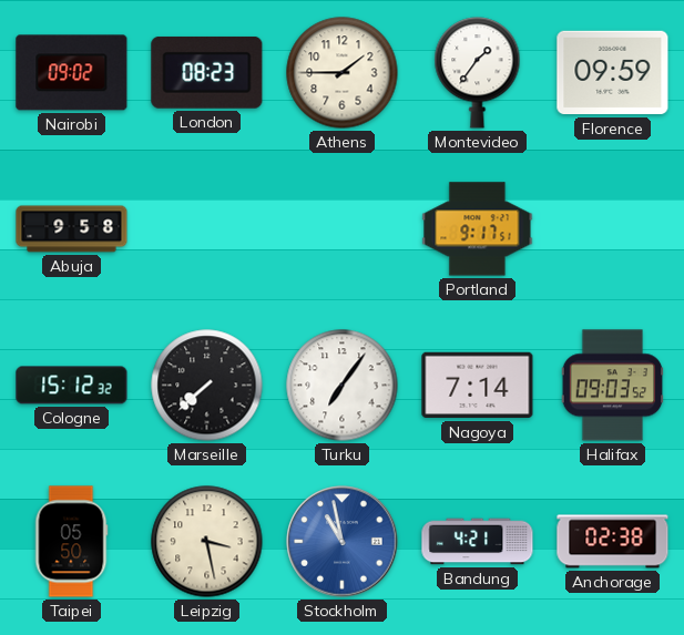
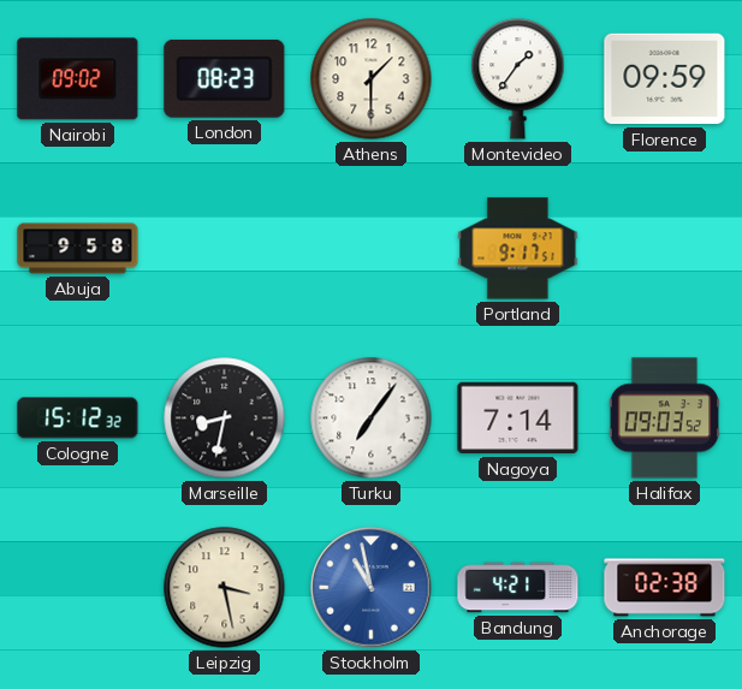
Athens: 1:45 -> 1:30 (372, 79)
Marseille: 7:38 -> 8:32 (225, 418)
Taipei: 05:50 -> none (71, 542)
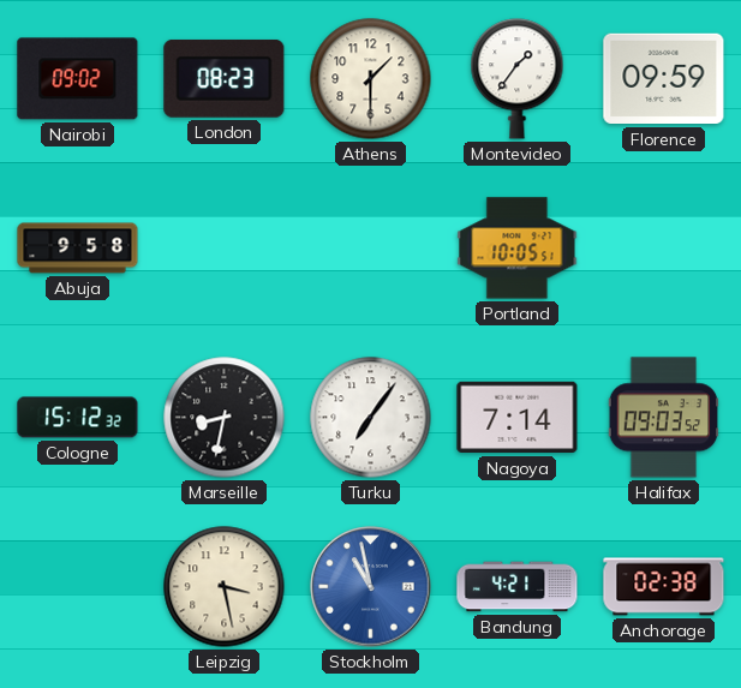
Portland: 9:17 -> 10:05 (518, 249)
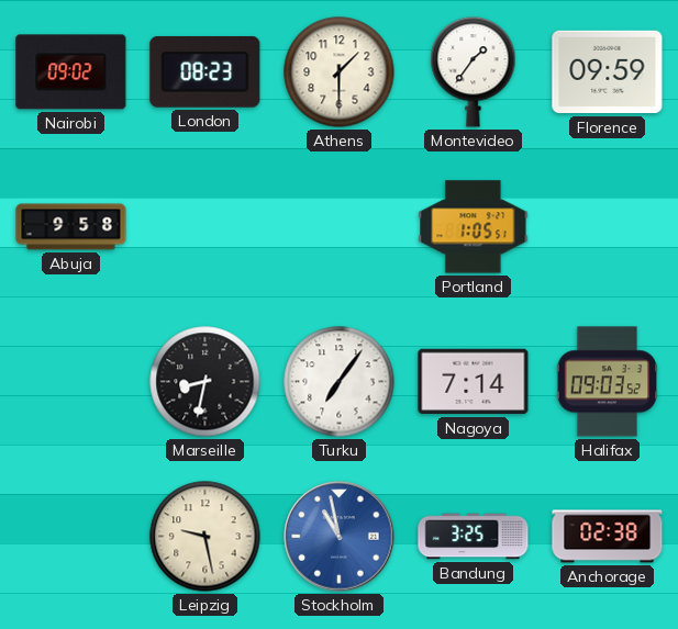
Portland: 10:05 -> 1:05 (474, 227)
Cologne: 15:12 -> none (78, 418)
Leipzig: 3:28 -> 9:28 (205, 537)
Bandung: 4:21 -> 3:25 (474, 537)
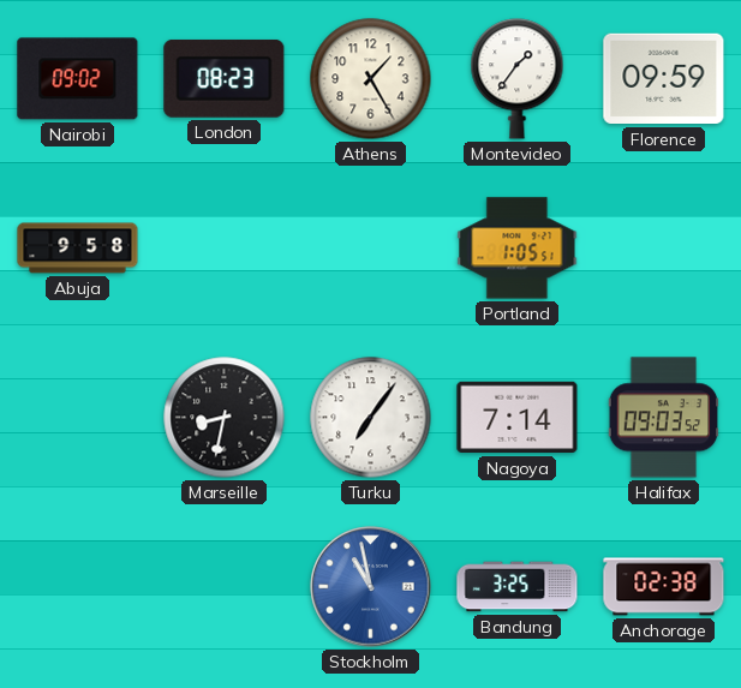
Athens: 1:30 -> 1:25 (371, 79)
Leipzig: 9:28 -> none (205, 537)
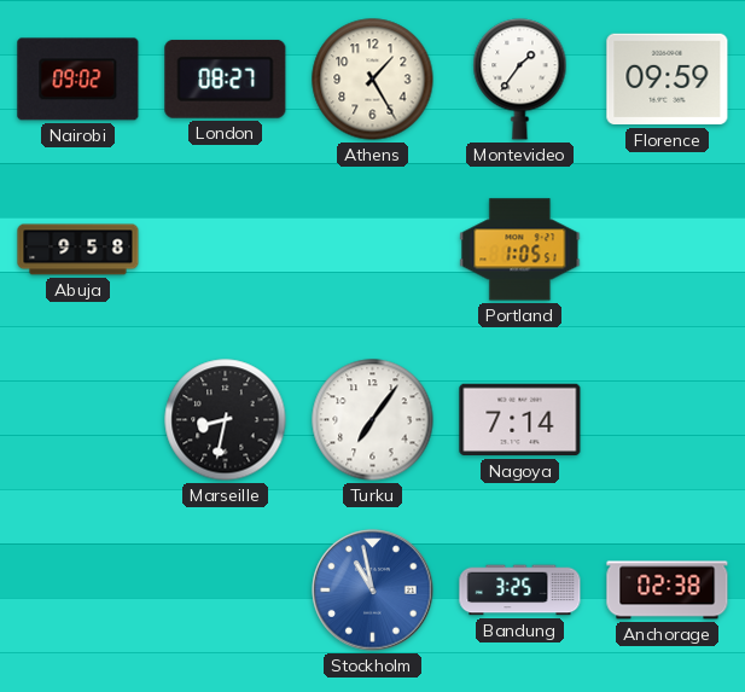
London: 08:23 -> 08:27 (226, 78)
Halifax: 09:03 -> none (664, 418)
